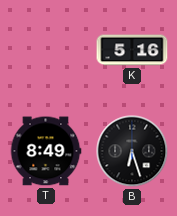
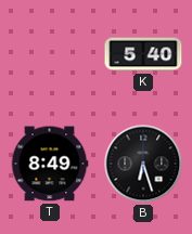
K: 5:16 -> 5:40 (143, 54)
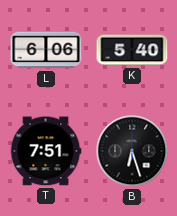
L: none -> 6:06 (46, 50)
T: 8:49 -> 7:51 (46, 151)
